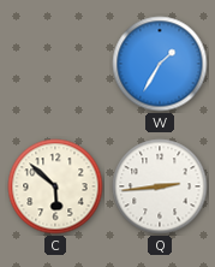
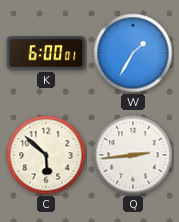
K: none -> 6:00 (46, 53)
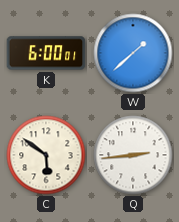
W: 1:35 -> 1:38 (133, 53)
C: 5:52 -> 5:51 (46, 155)
